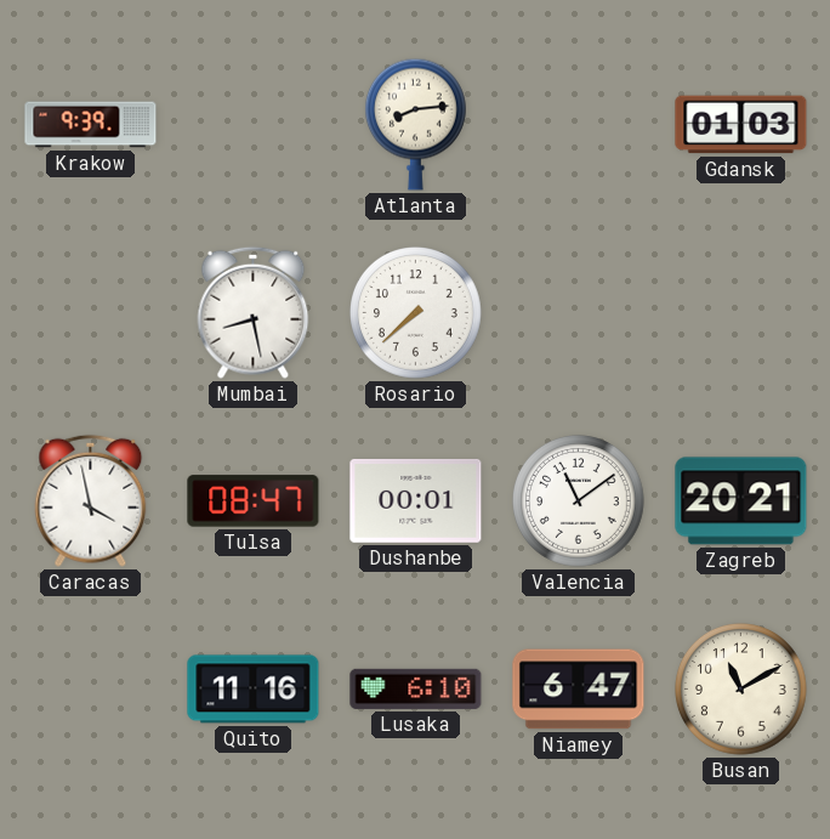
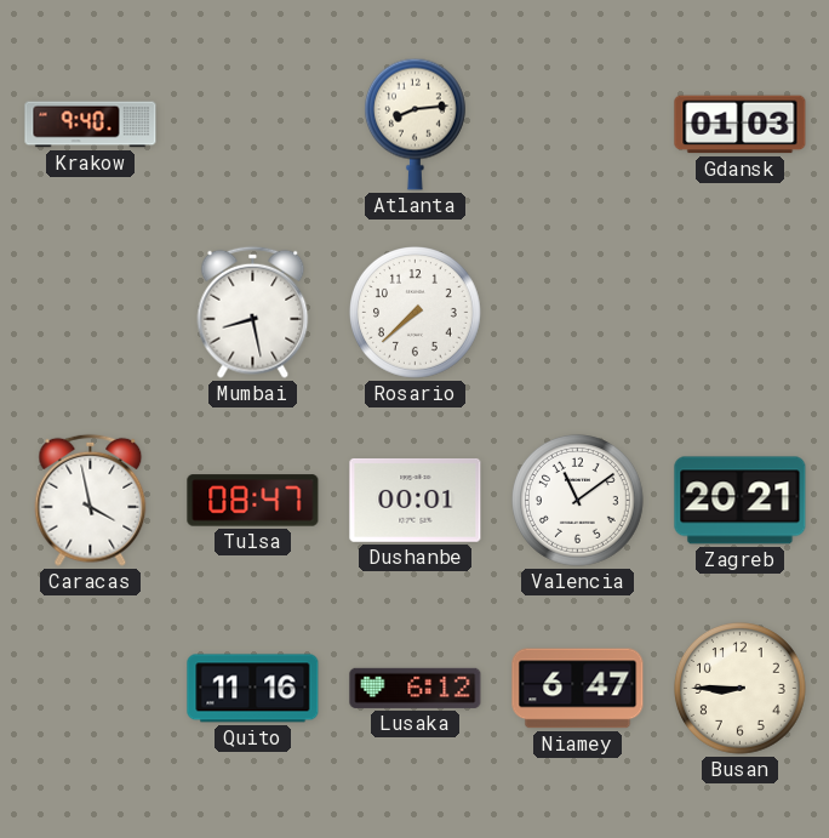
Krakow: 9:39 -> 9:40 (91, 125)
Lusaka: 6:10 -> 6:12 (416, 688)
Busan: 11:10 -> 8:45 (741, 689)
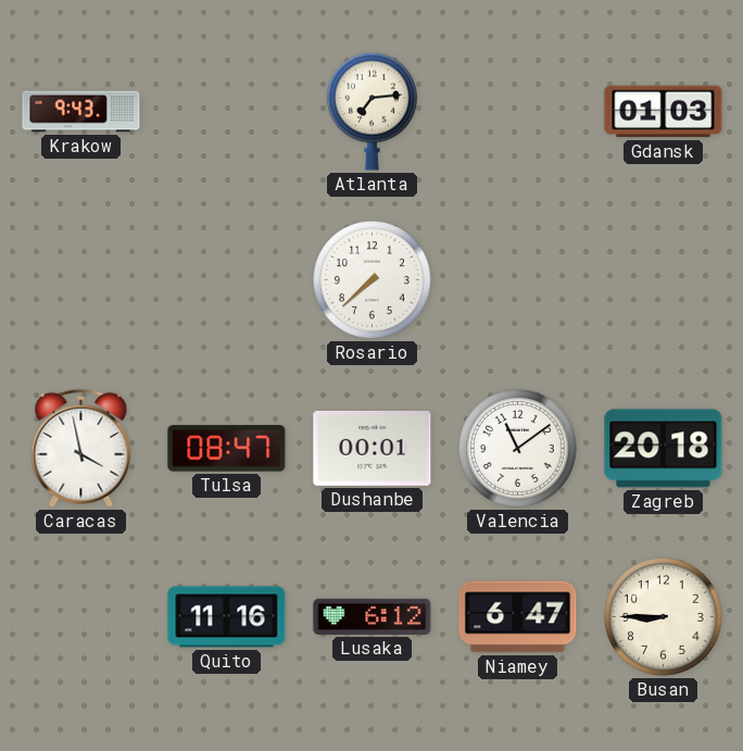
Krakow: 9:40 -> 9:43 (81, 112)
Atlanta: 8:14 -> 7:14 (371, 111)
Mumbai: 8:28 -> none (253, 312)
Zagreb: 20:21 -> 20:18 (664, 449)
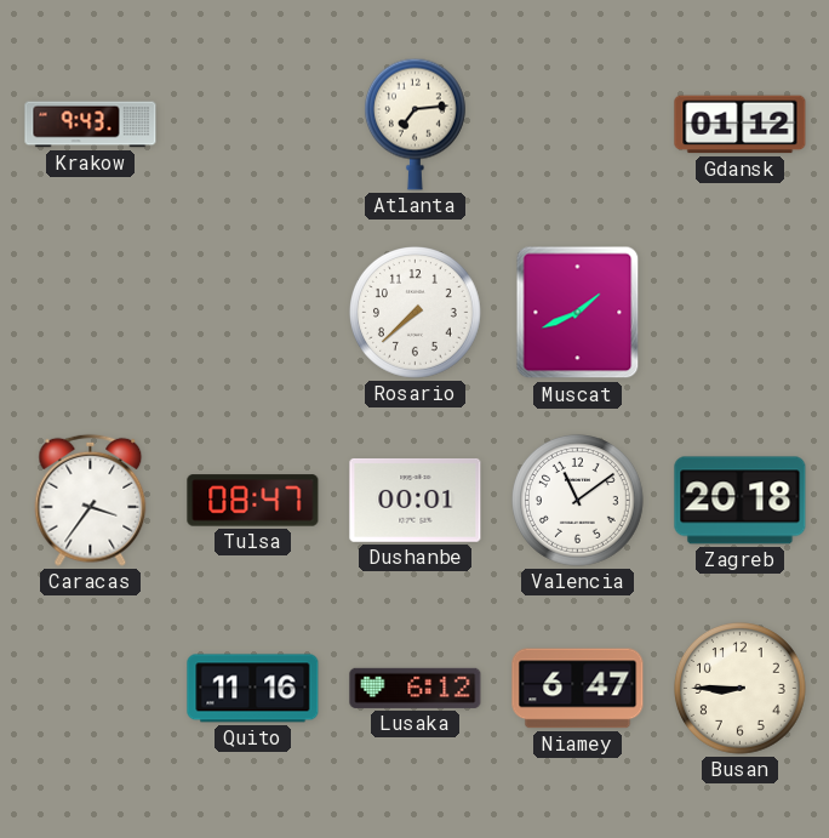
Gdansk: 01:03 -> 01:12 (741, 125)
Muscat: none -> 1:41 (578, 313)
Caracas: 3:58 -> 3:36 (91, 500)
